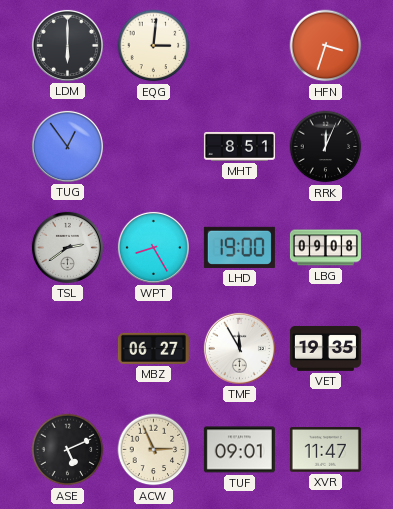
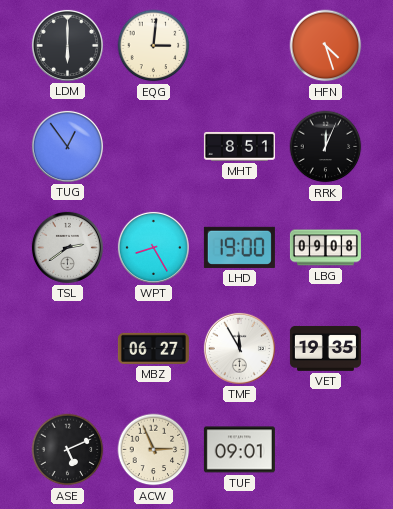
HFN: 3:33 -> 4:27 (326, 46)
XVR: 11:47 -> none (325, 450)
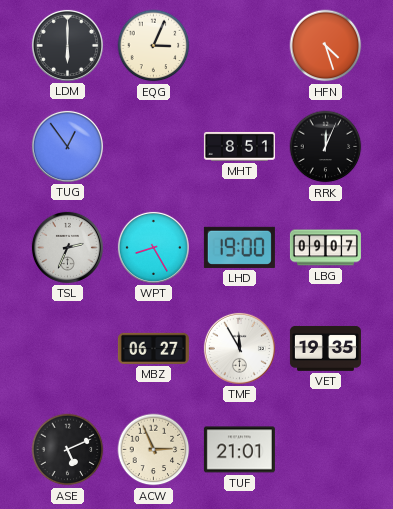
EQG: 3:01 -> 3:04 (154, 46)
TSL: 2:39 -> 2:34 (67, 247)
LBG: 09:08 -> 09:07 (325, 248)
TUF: 09:01 -> 21:01 (239, 450)
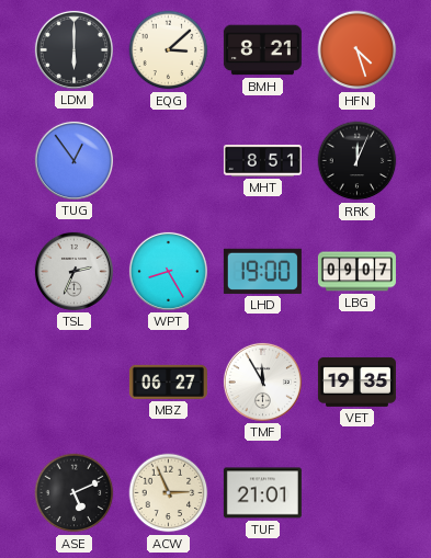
EQG: 3:04 -> 3:08 (169, 50)
BMH: none -> 8:21 (262, 50)
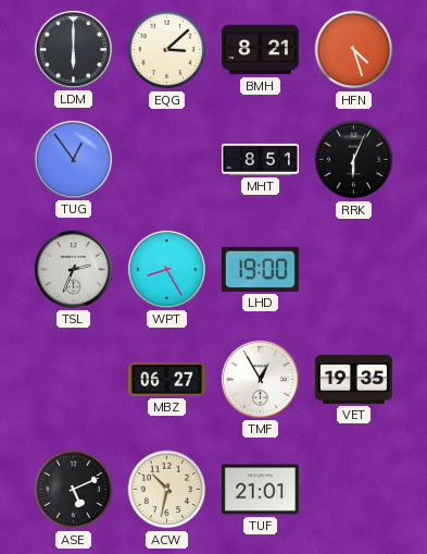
RRK: 12:04 -> 6:04 (354, 160)
LBG: 09:07 -> none (356, 272)
TMF: 11:55 -> 12:55 (260, 379)
ACW: 2:56 -> 10:32 (167, 490)
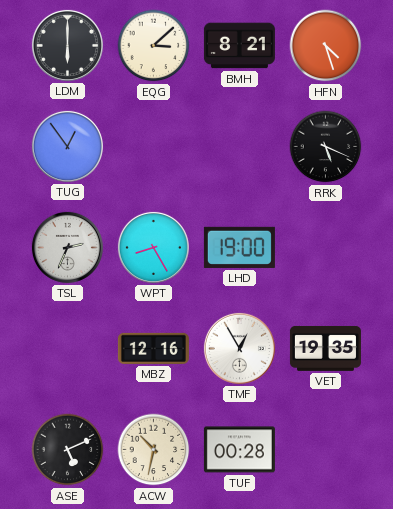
MHT: 8:51 -> none (260, 159)
RRK: 6:04 -> 5:19 (326, 147)
MBZ: 06:27 -> 12:16 (153, 348)
TUF: 21:01 -> 00:28 (239, 450)
